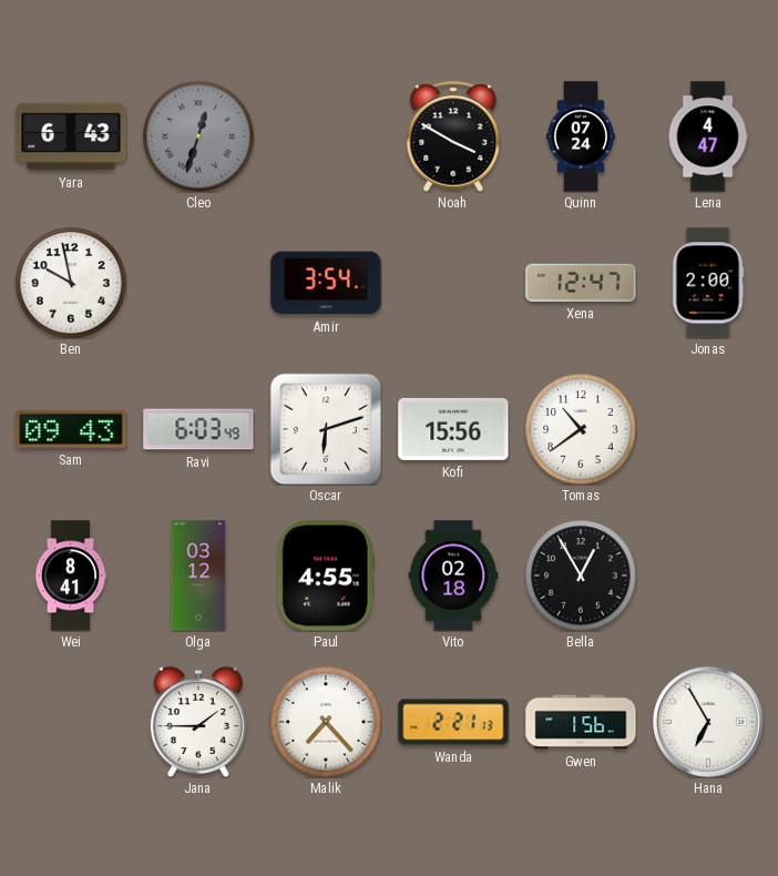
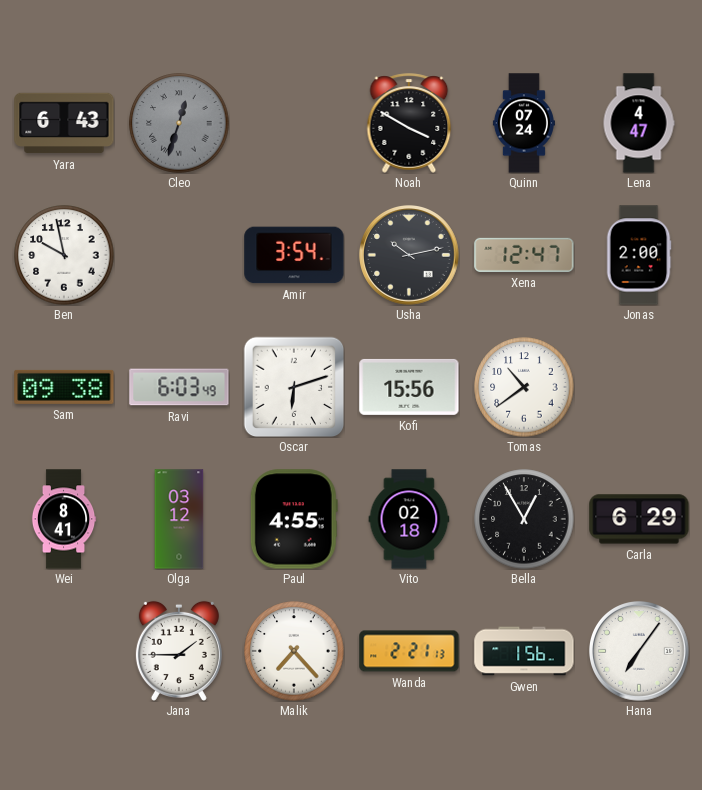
Usha: none -> 10:13 (410, 256)
Sam: 09:43 -> 09:38 (64, 387)
Carla: none -> 6:29 (639, 519)
Hana: 6:55 -> 7:06 (640, 652)
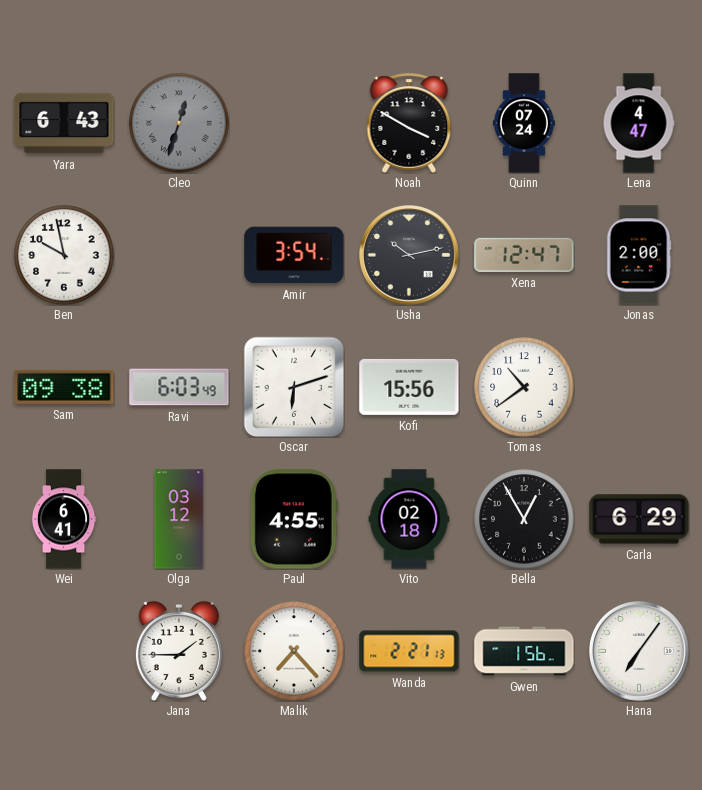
Wei: 8:41 -> 6:41 (64, 519)
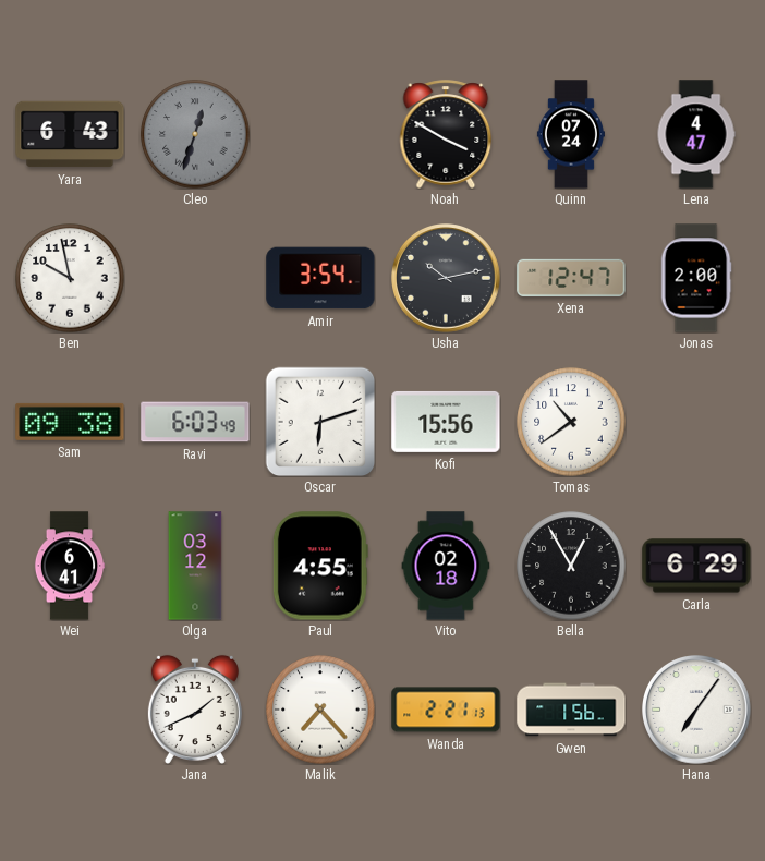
Jana: 1:45 -> 1:41 (195, 710)
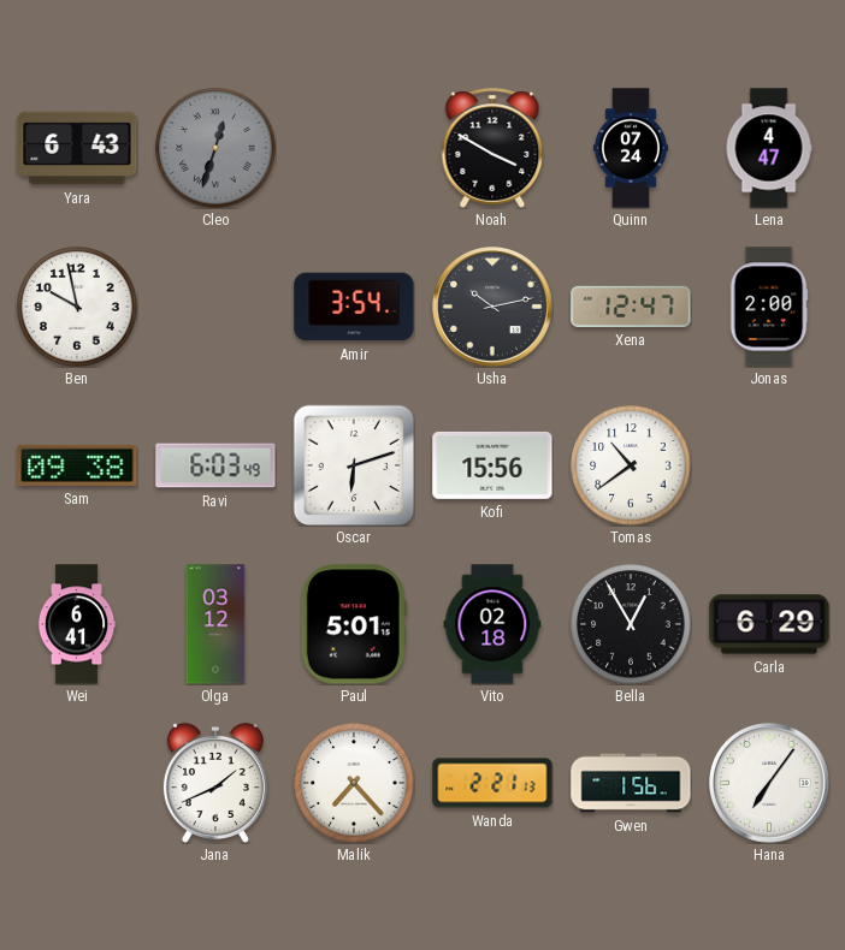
Paul: 4:55 -> 5:01 (354, 624)
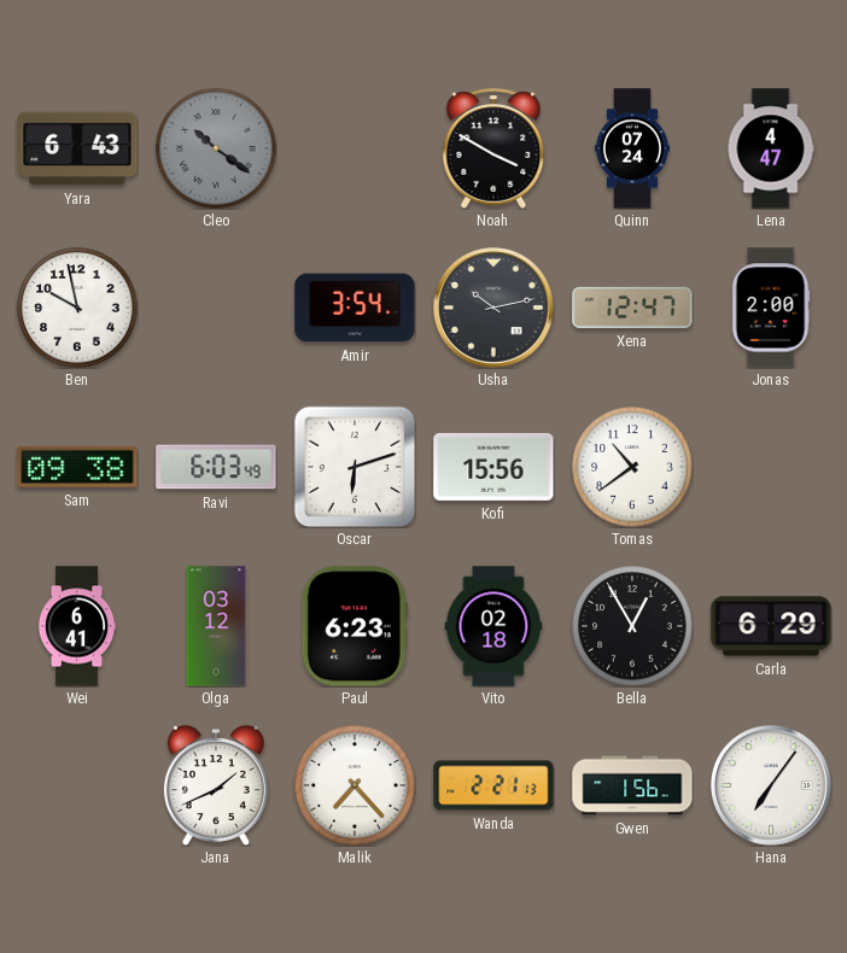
Cleo: 12:33 -> 10:21 (216, 148)
Paul: 5:01 -> 6:23 (355, 626)
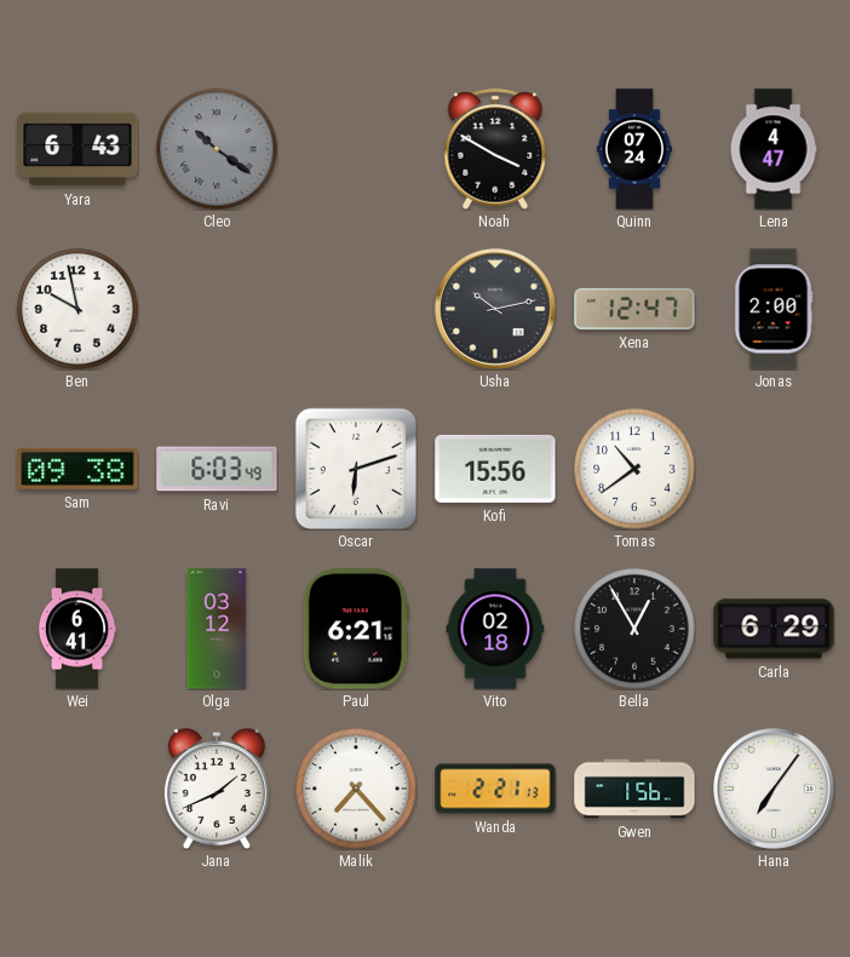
Amir: 3:54 -> none (355, 308)
Paul: 6:23 -> 6:21 (356, 629)
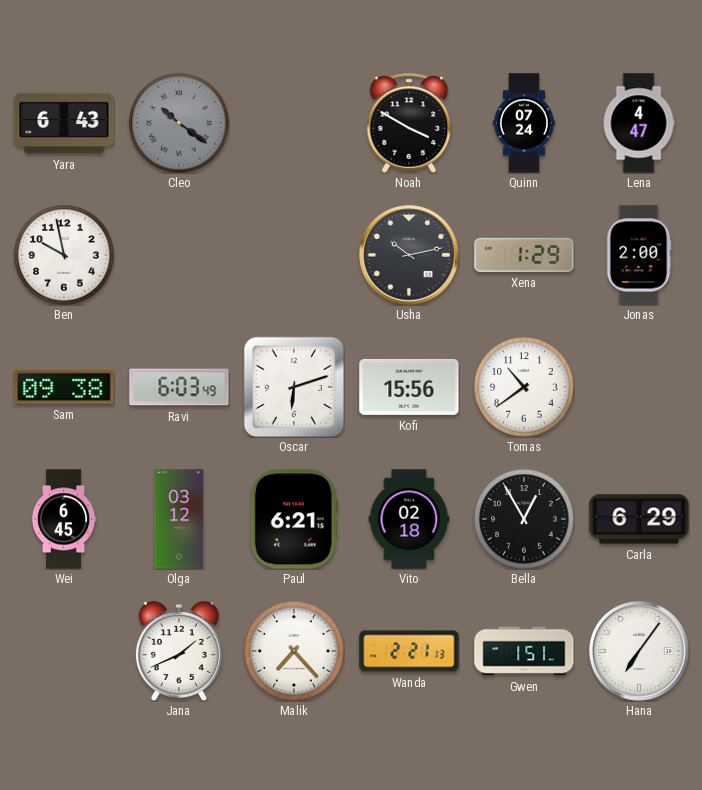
Xena: 12:47 -> 1:29 (524, 255)
Wei: 6:41 -> 6:45 (64, 519)
Gwen: 1:56 -> 1:51 (524, 651)
